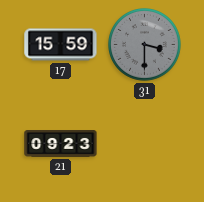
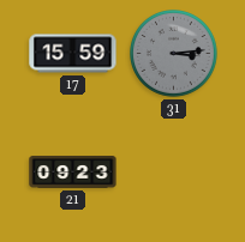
31: 3:30 -> 3:14 (174, 54)
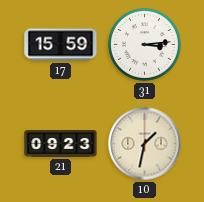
31 dial: grey -> white (145, 45)
10: none -> 1:32 (145, 144)
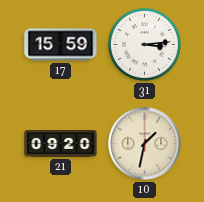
21: 09:23 -> 09:20 (61, 144)
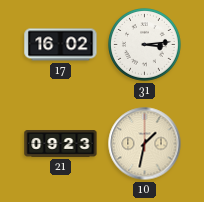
17: 15:59 -> 16:02 (61, 45)
21: 09:20 -> 09:23 (61, 144)
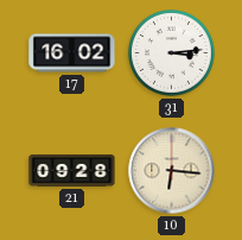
21: 09:23 -> 09:28 (72, 171)
10: 1:32 -> 6:16 (172, 171)
